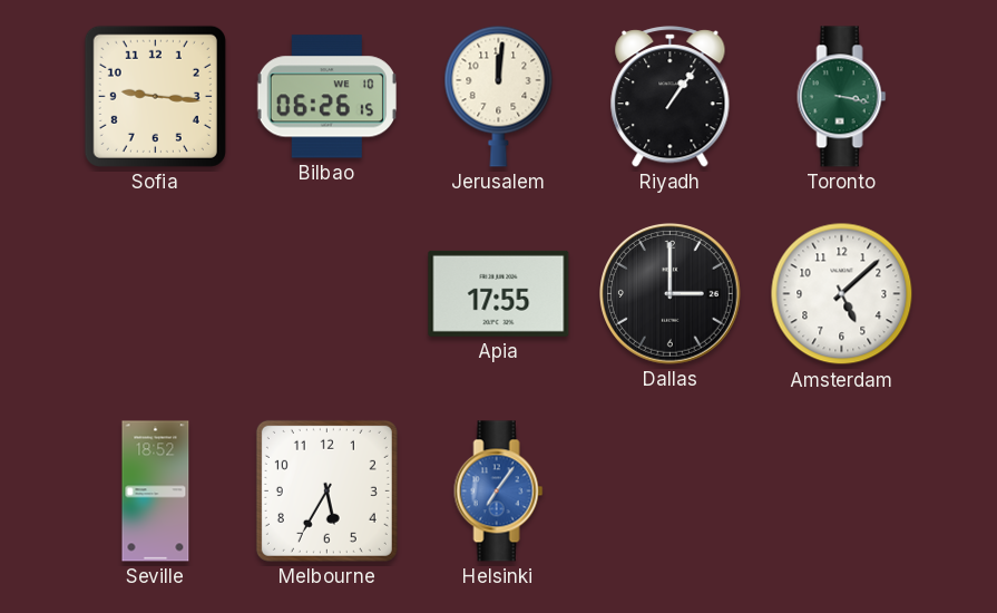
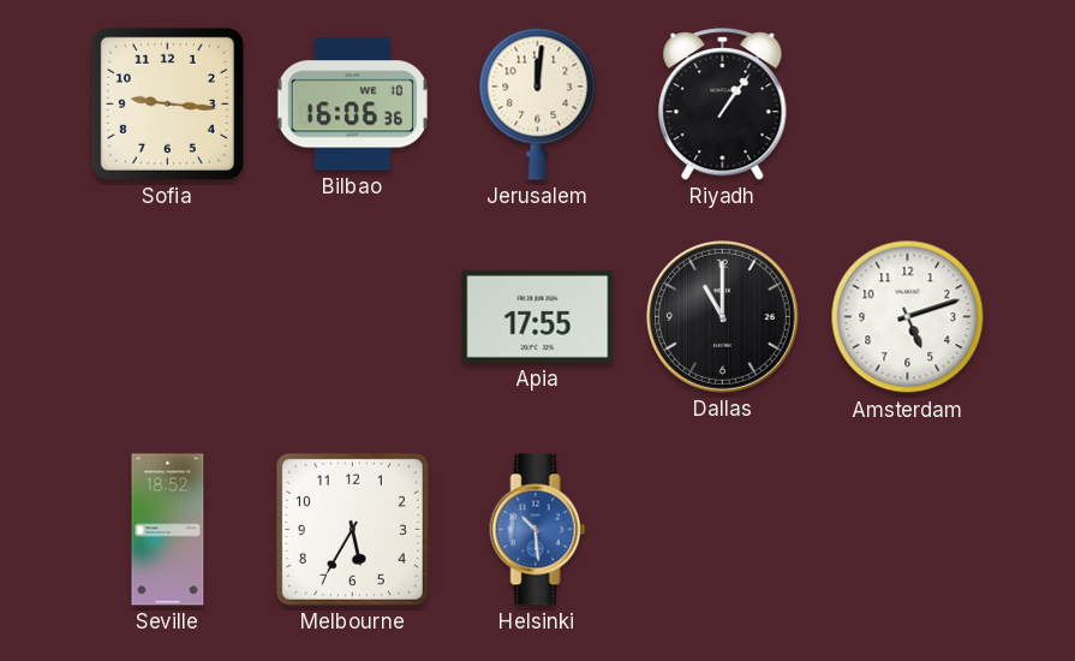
Bilbao: 06:26 -> 16:06 (352, 105)
Toronto: 3:17 -> none (842, 97)
Dallas: 3:00 -> 11:00 (723, 317)
Amsterdam: 5:08 -> 5:12 (908, 317)
Helsinki: 7:06 -> 10:29 (538, 530)
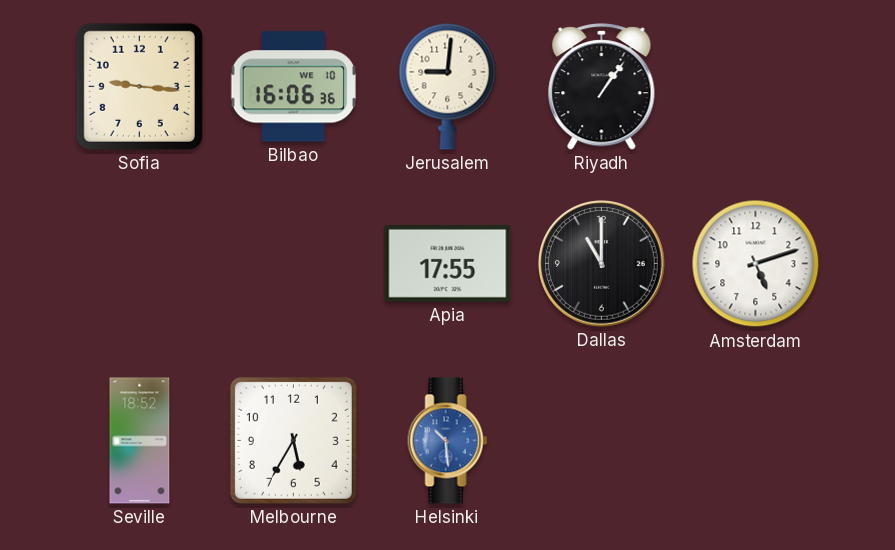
Jerusalem: 12:01 -> 9:01 (448, 86)
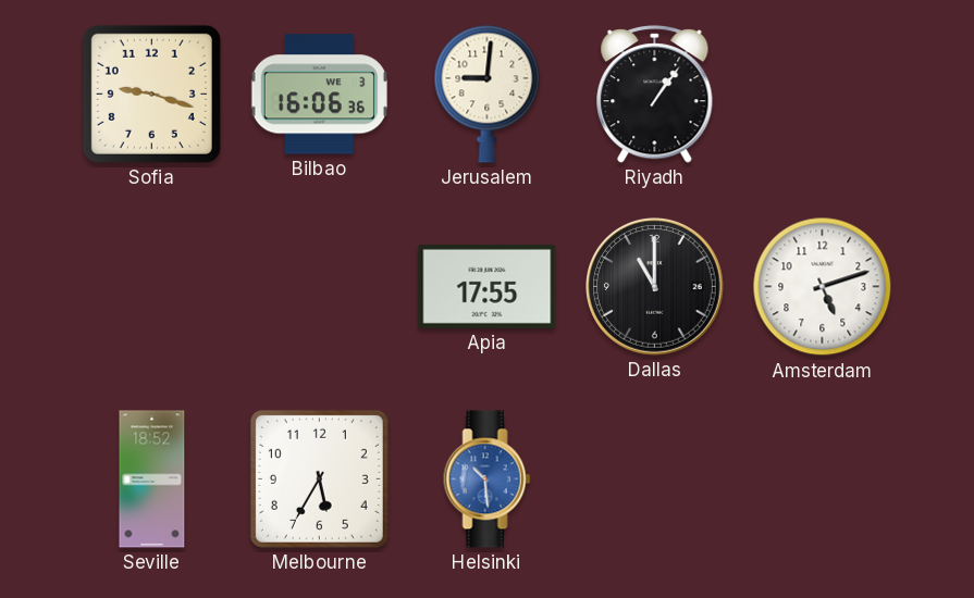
Sofia: 9:16 -> 9:18 (151, 94)
Bilbao date: WE 10 -> WE 3 (319, 95)
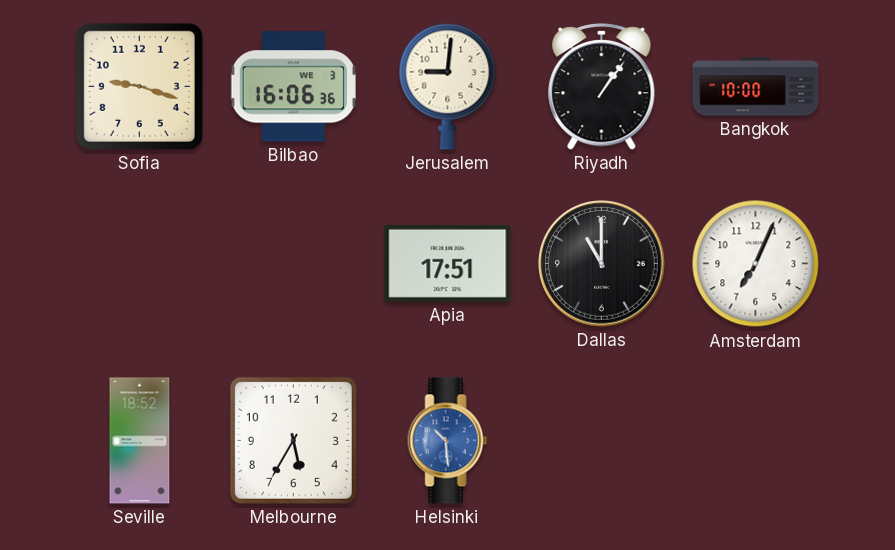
Bangkok: none -> 10:00 (756, 87)
Apia: 17:55 -> 17:51 (448, 263)
Amsterdam: 5:12 -> 7:04 (756, 264)
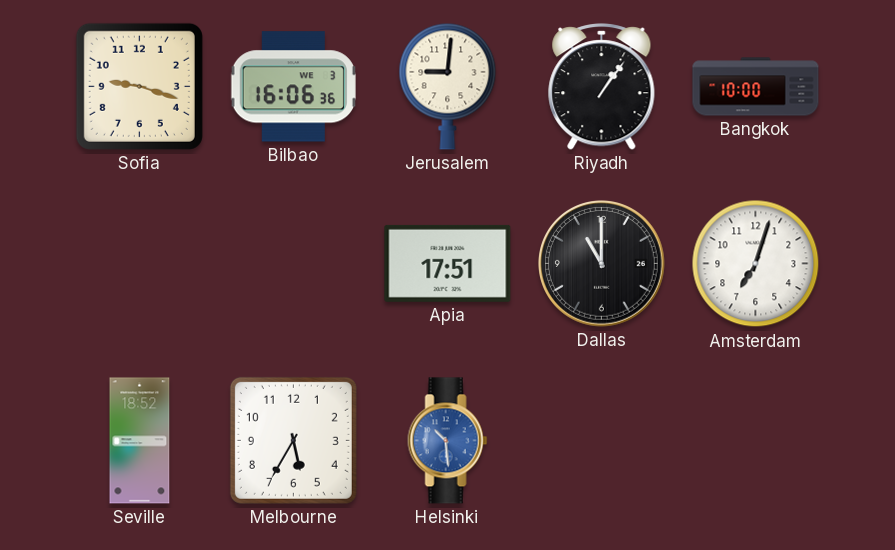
Amsterdam: 7:04 -> 7:03 (756, 264)
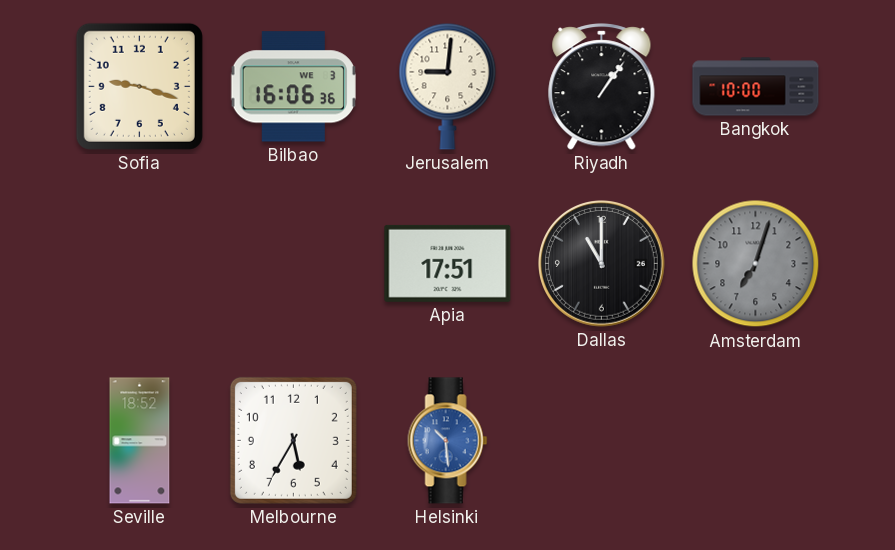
Amsterdam dial: white -> grey (756, 264)
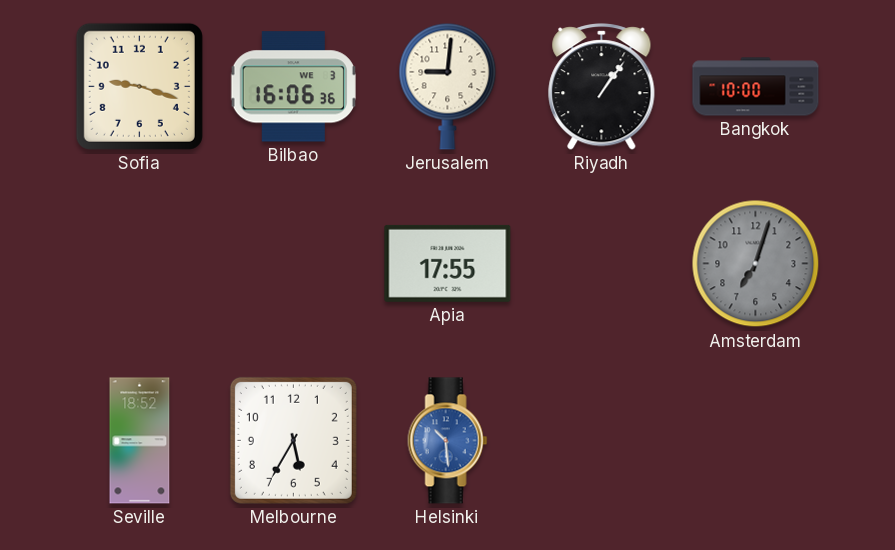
Apia: 17:51 -> 17:55 (448, 263)
Dallas: 11:00 -> none (602, 264)
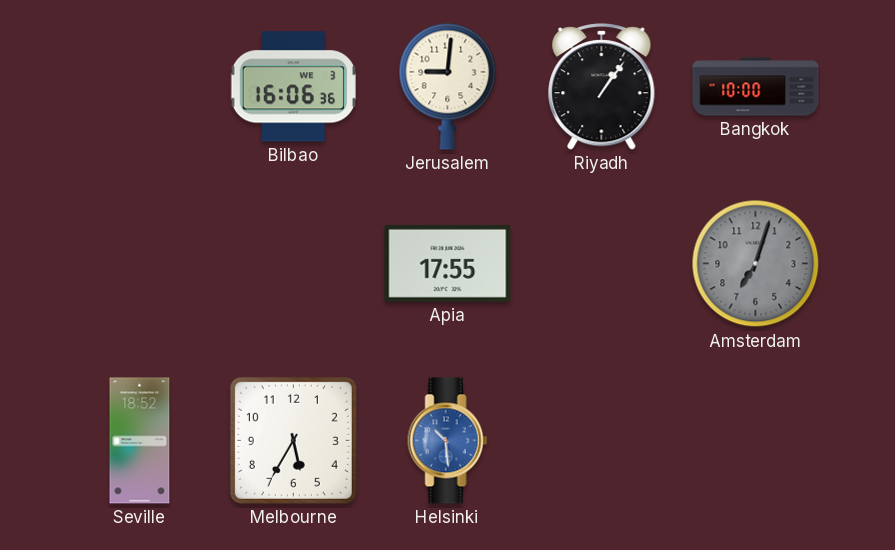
Sofia: 9:18 -> none (139, 86)
